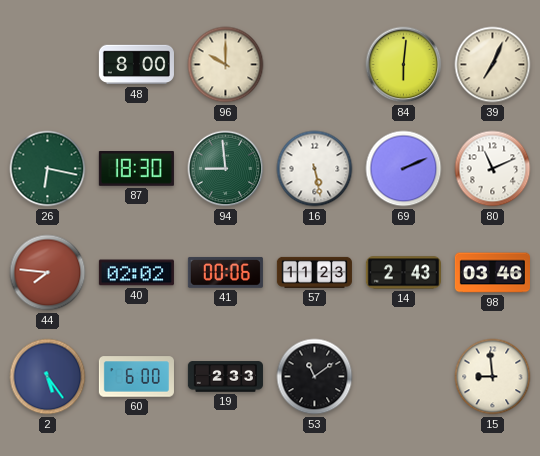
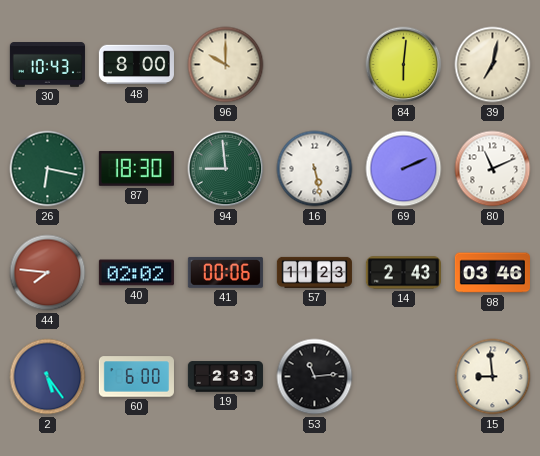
30: none -> 10:43 (47, 65)
39: 7:04 -> 7:02 (493, 65)
53: 11:09 -> 11:14 (315, 377)
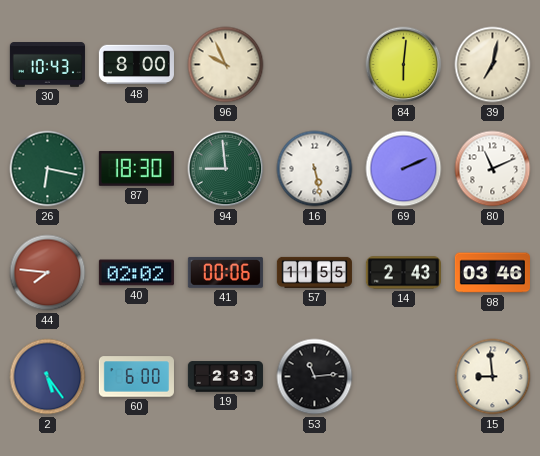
96: 10:00 -> 9:56 (226, 65)
57: 11:23 -> 11:55 (314, 272)
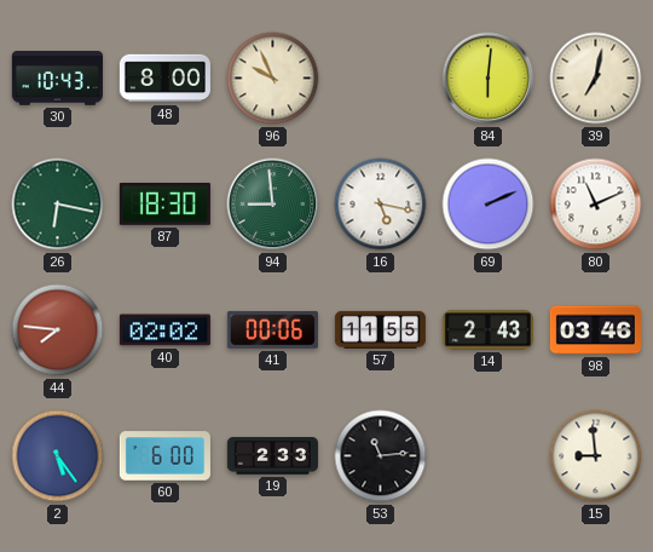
16: 5:28 -> 5:17 (381, 205)
